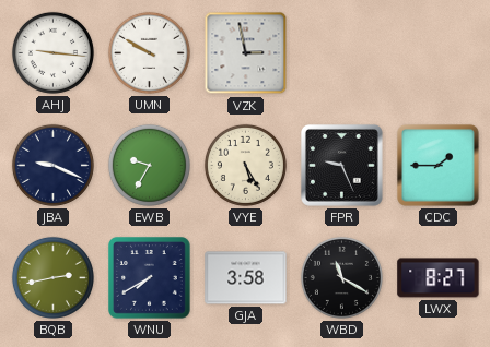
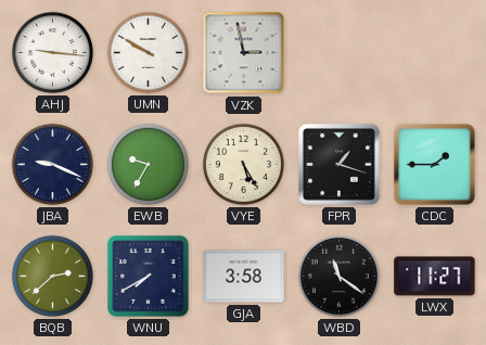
FPR: 9:26 -> 1:18 (338, 164)
BQB: 2:43 -> 2:38 (52, 276)
WBD: 11:20 -> 11:21 (338, 276)
LWX: 8:27 -> 11:27 (435, 277)
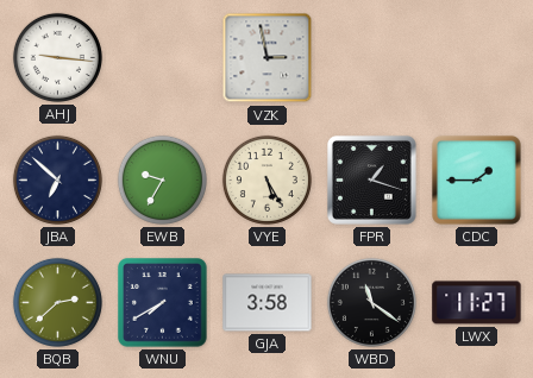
UMN: 9:50 -> none (148, 52)
JBA: 9:19 -> 6:52 (57, 179)
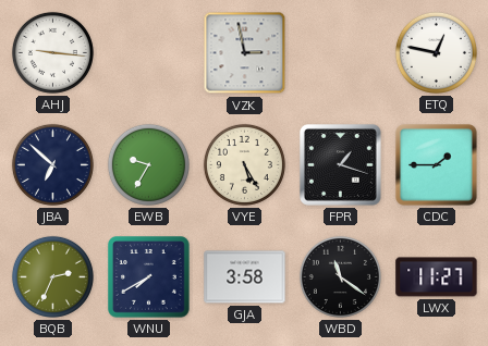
ETQ: none -> 12:47 (436, 52)
BQB: 2:38 -> 2:34 (52, 276)
